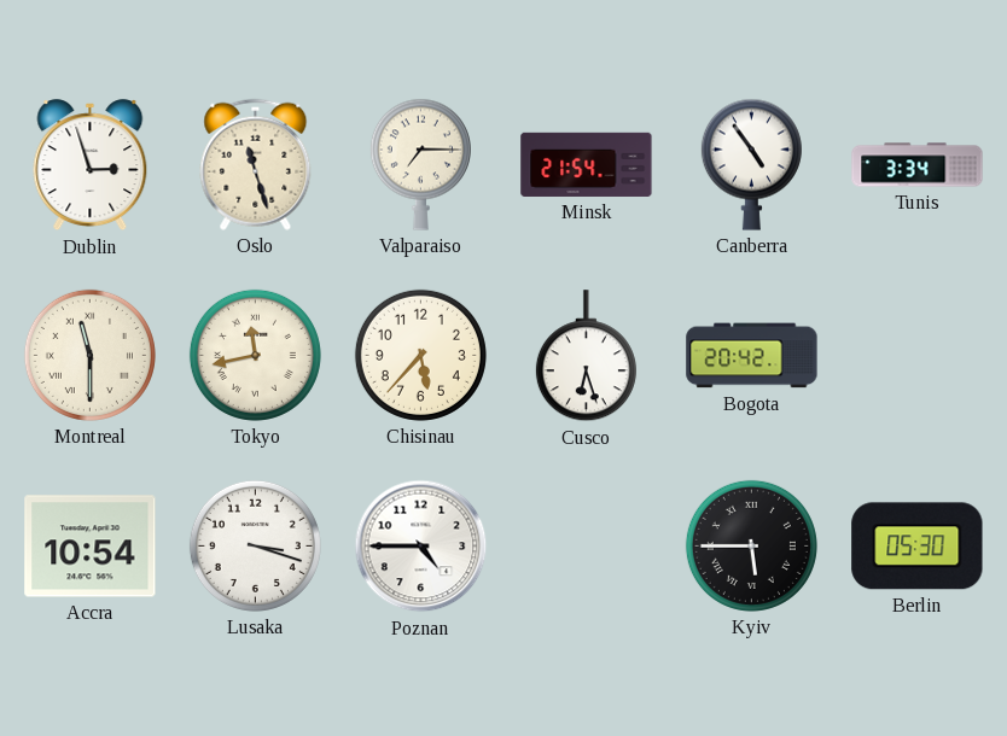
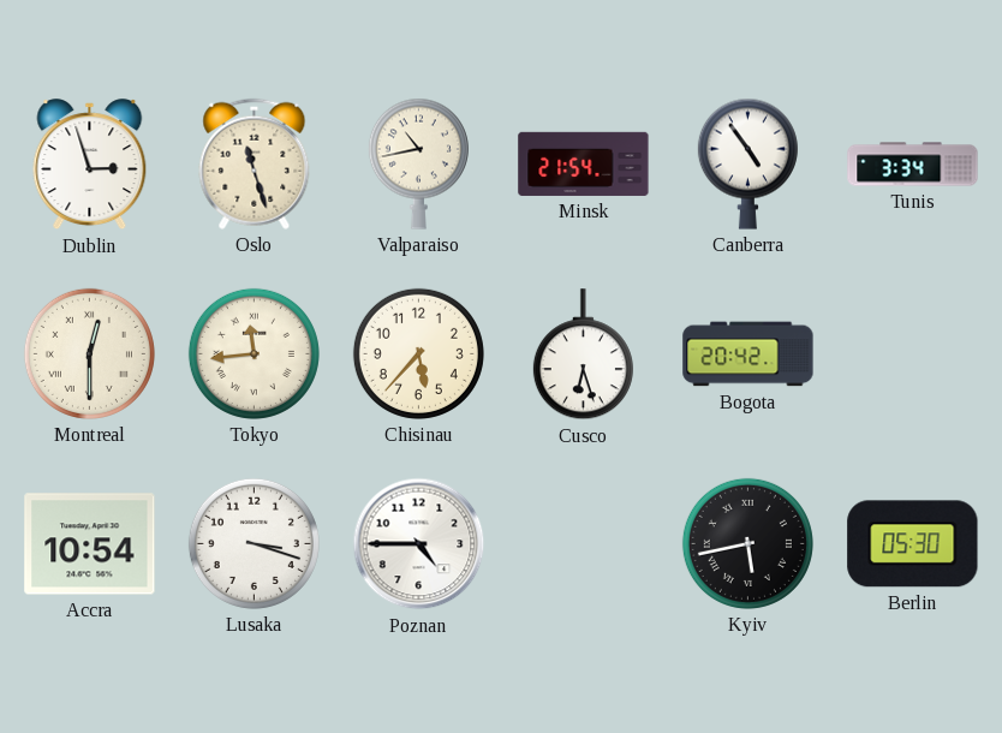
Valparaiso: 7:15 -> 10:43 (418, 163)
Montreal: 11:30 -> 12:30 (89, 353)
Tokyo: 11:43 -> 11:44 (254, 353)
Kyiv: 5:45 -> 5:43 (747, 543)
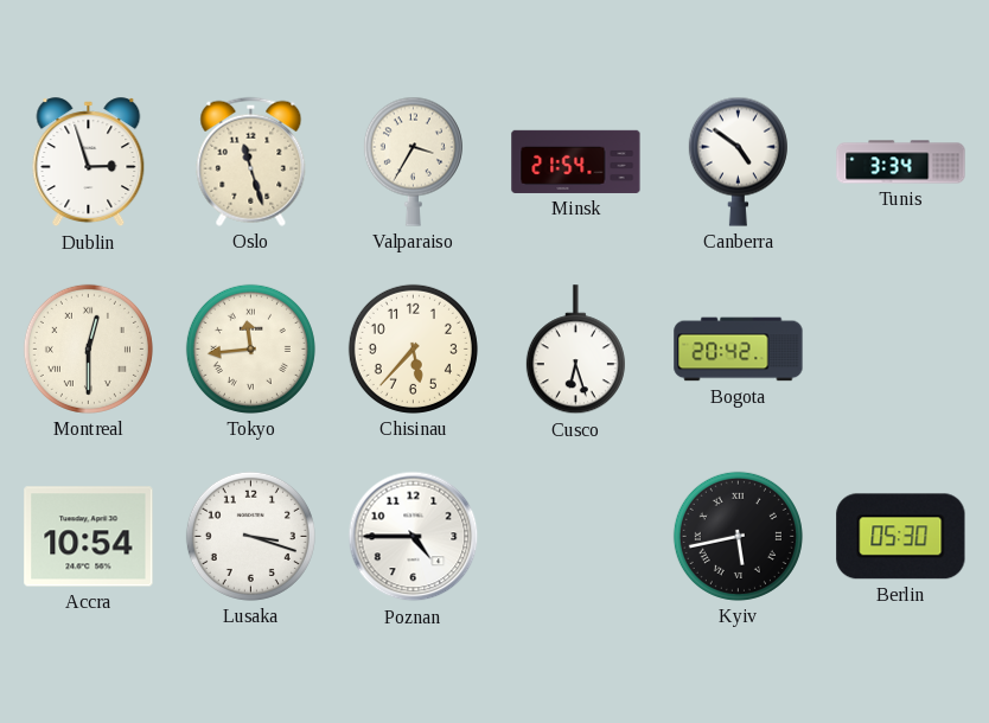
Valparaiso: 10:43 -> 3:35 (413, 161)
Canberra: 4:54 -> 4:51 (738, 161)
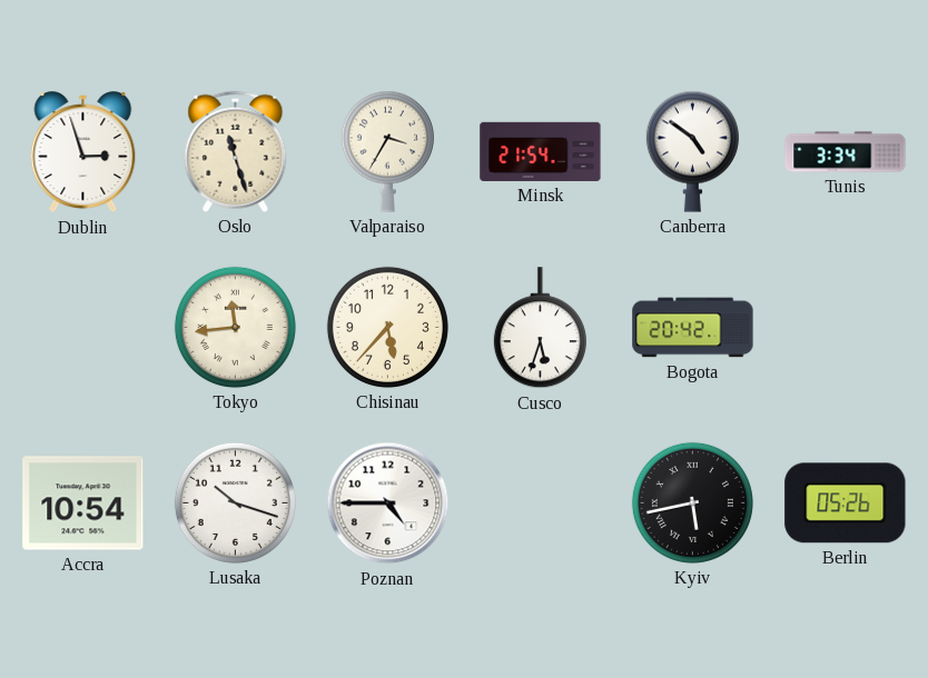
Montreal: 12:30 -> none (88, 348)
Cusco: 6:27 -> 5:33 (540, 328)
Lusaka: 3:18 -> 10:18 (235, 502)
Berlin: 05:30 -> 05:26 (846, 503)
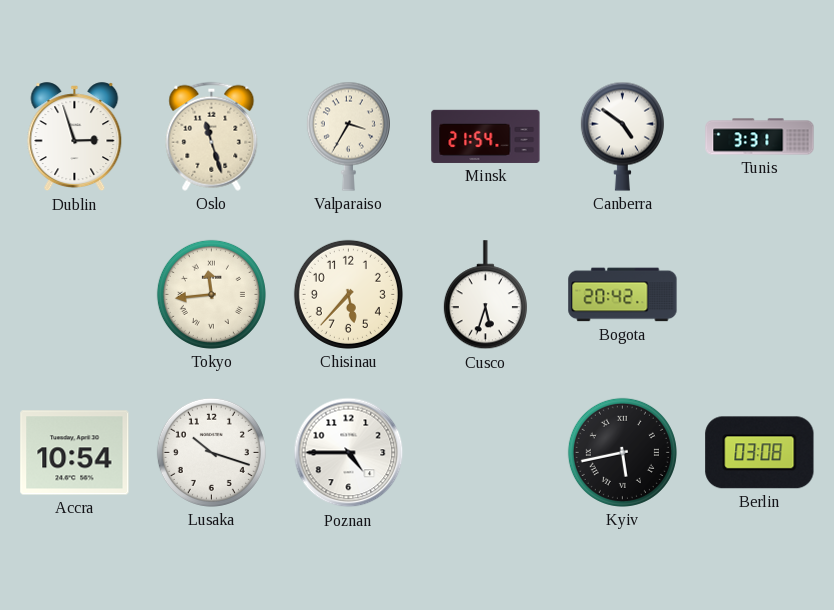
Tunis: 3:34 -> 3:31 (760, 137)
Berlin: 05:26 -> 03:08 (760, 453)
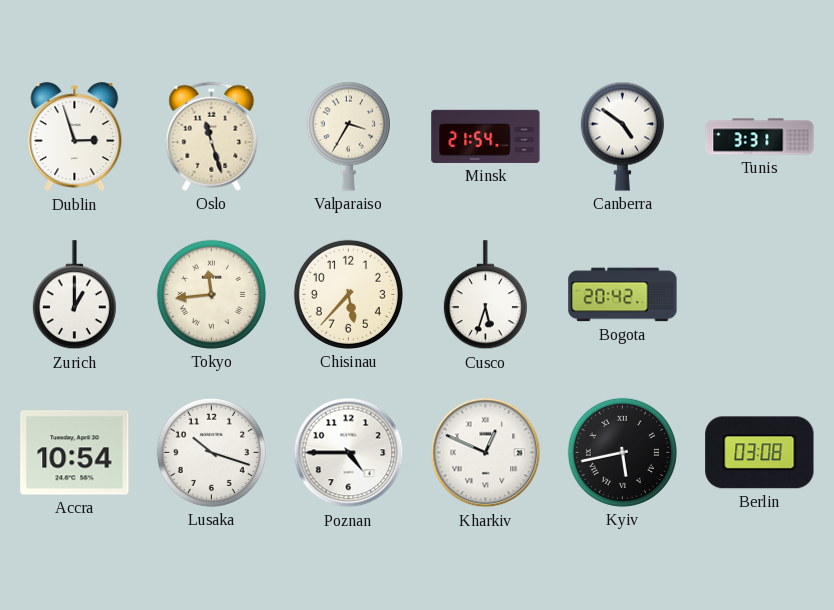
Zurich: none -> 1:00 (74, 295)
Kharkiv: none -> 12:49 (486, 453)
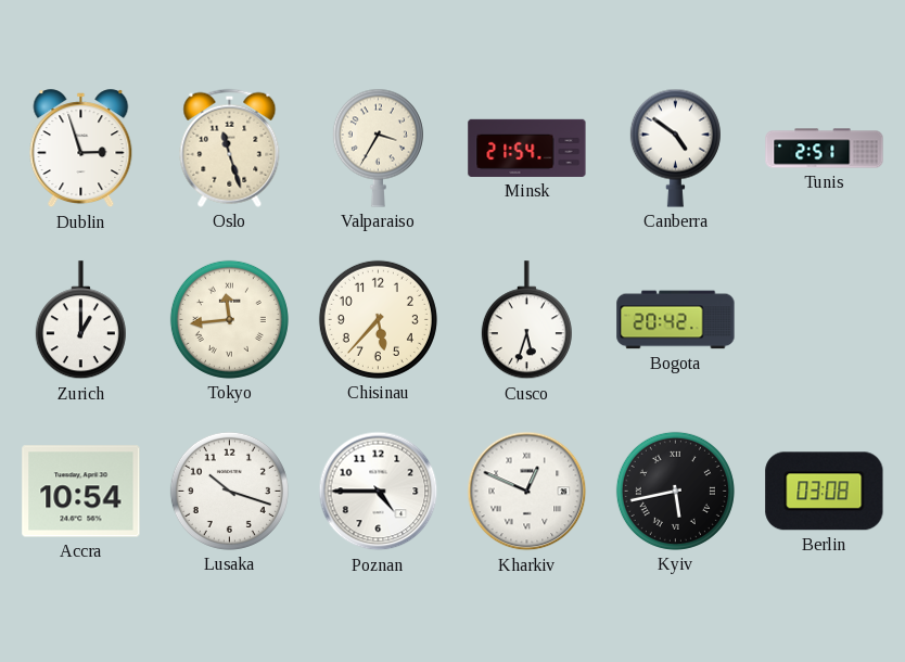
Tunis: 3:31 -> 2:51 (825, 149)
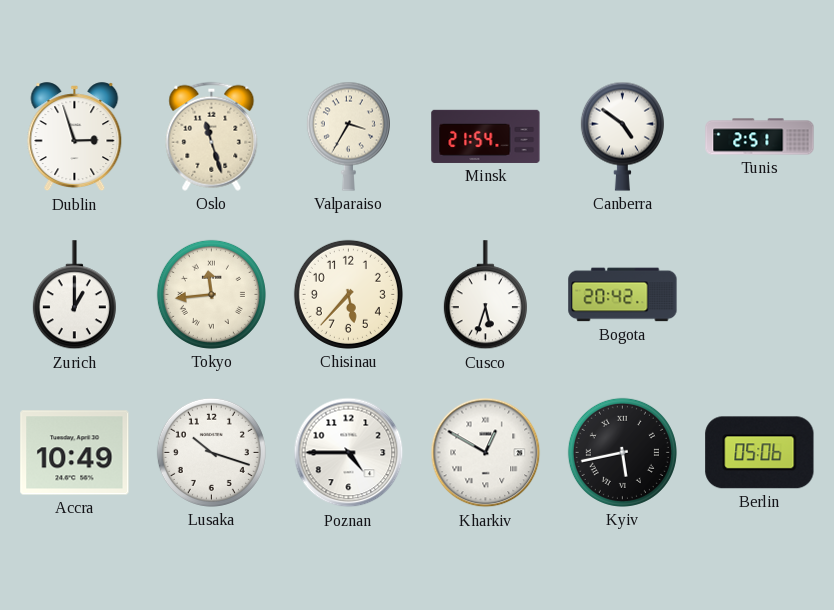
Accra: 10:54 -> 10:49 (75, 453)
Kharkiv: 12:49 -> 12:50 (486, 453)
Berlin: 03:08 -> 05:06 (760, 453)
